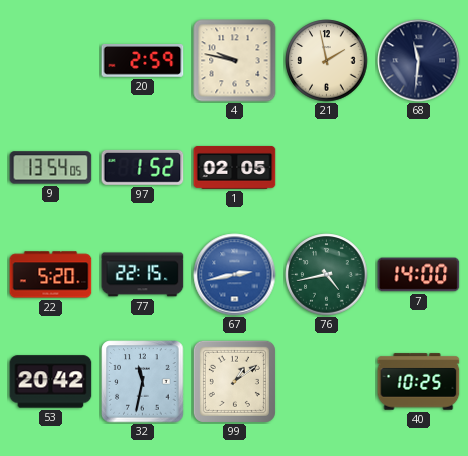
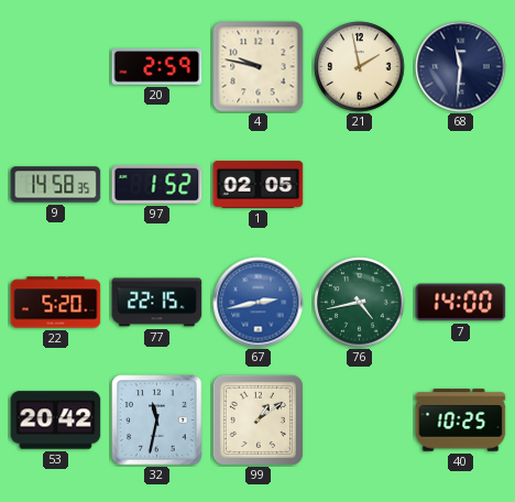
9: 13:54 -> 14:58 (56, 185)
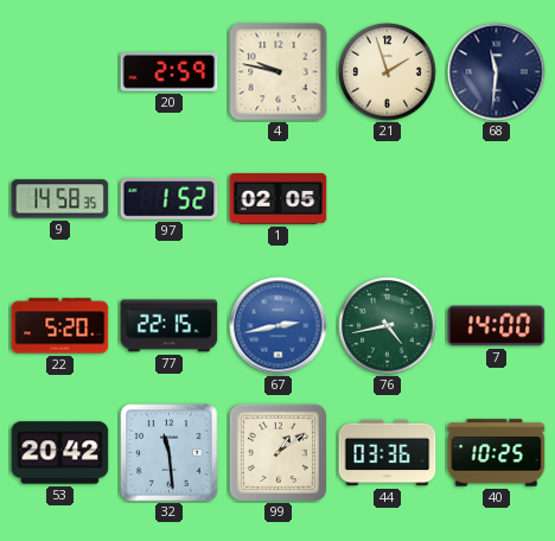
21: 1:58 -> 1:57 (388, 72)
32: 11:32 -> 11:29 (170, 453)
44: none -> 03:36 (388, 453)
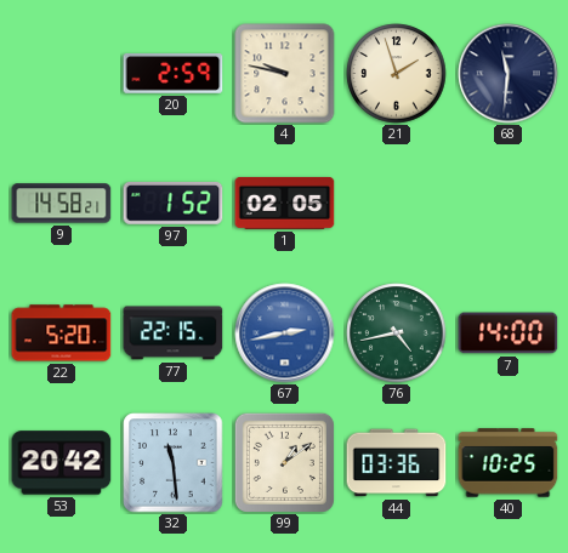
9: 14:58:35 -> 14:58:21 (62, 204)
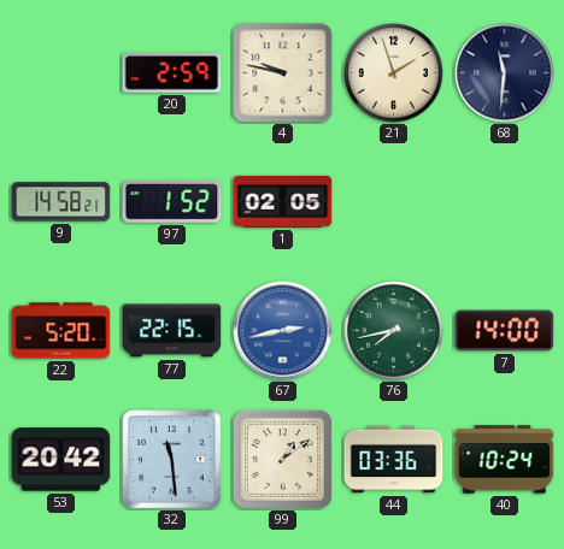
76: 4:43 -> 7:43 (394, 331)
40: 10:25 -> 10:24 (505, 460)
